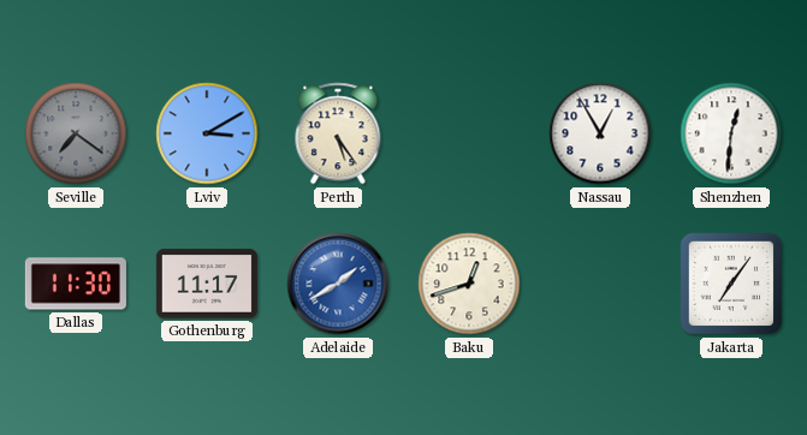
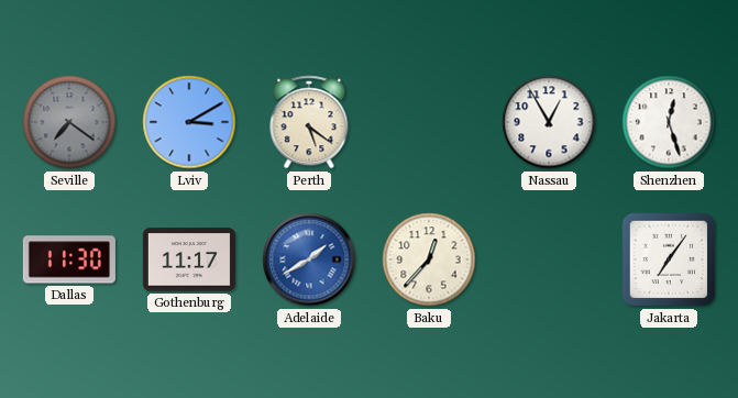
Perth: 5:24 -> 5:21 (309, 122)
Shenzhen: 12:31 -> 12:27 (669, 122)
Baku: 12:42 -> 12:37 (429, 259)
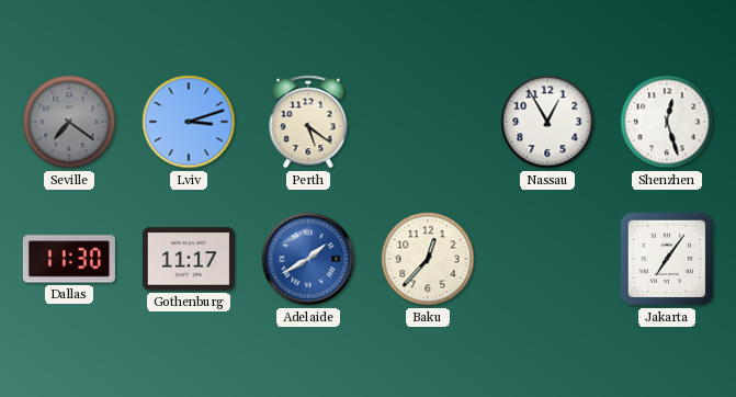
Lviv: 3:10 -> 3:12 (189, 122)
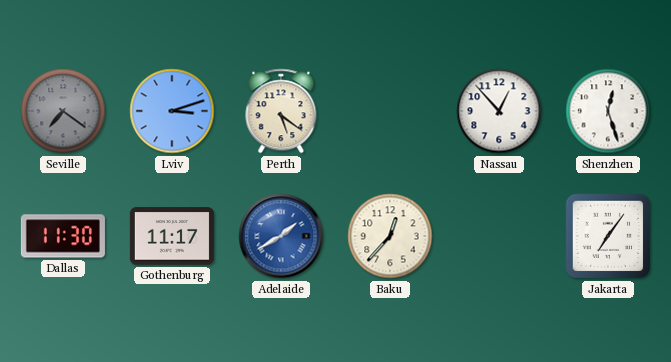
Nassau: 12:55 -> 12:53 (499, 111)
